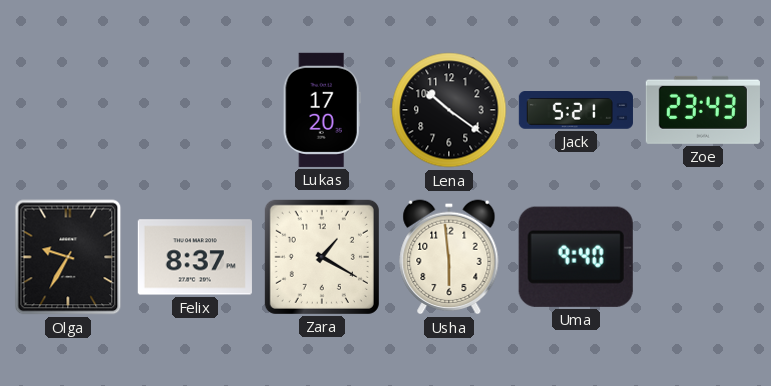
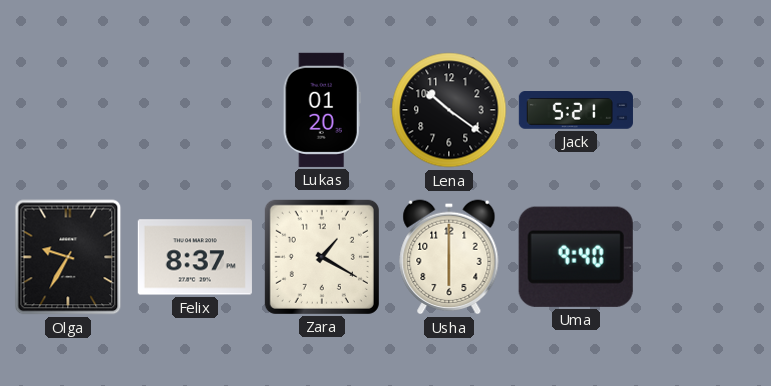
Lukas: 17:20 -> 01:20 (322, 110)
Zoe: 23:43 -> none (703, 110)
Usha: 5:59 -> 6:00 (449, 257)
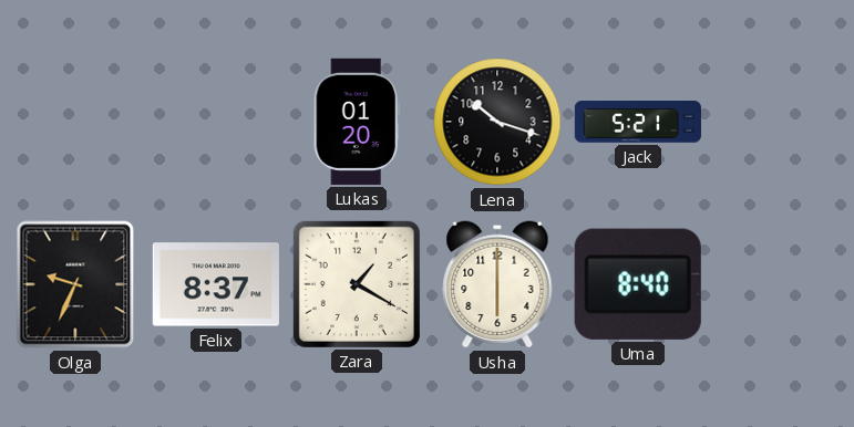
Lena: 10:21 -> 10:18 (497, 122)
Olga: 9:35 -> 9:34 (75, 284)
Uma: 9:40 -> 8:40 (638, 284)
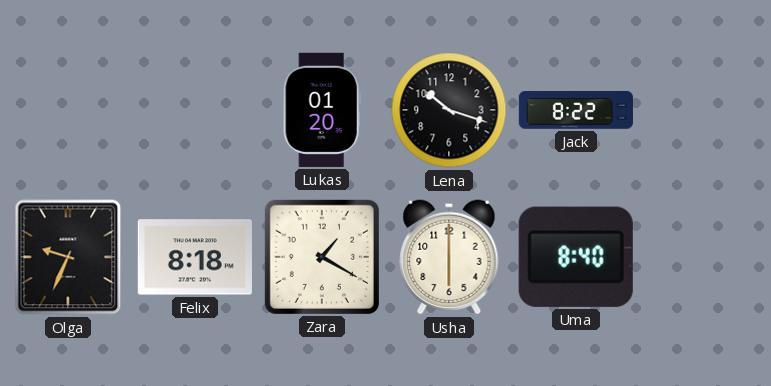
Jack: 5:21 -> 8:22 (576, 111)
Felix: 8:37 -> 8:18 (195, 257)
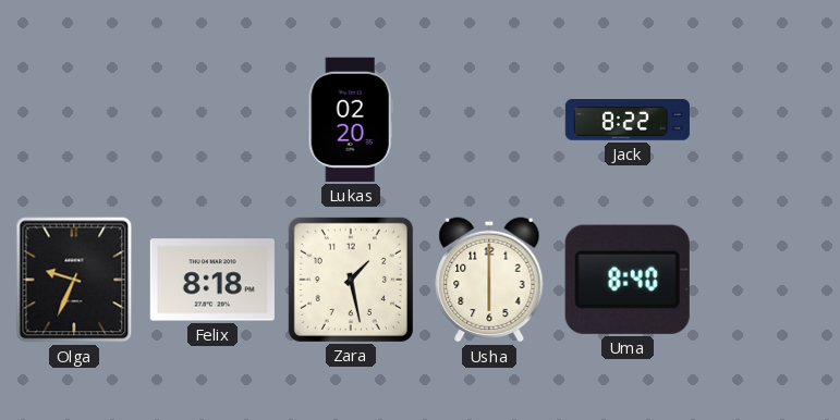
Lukas: 01:20 -> 02:20 (351, 120)
Lena: 10:18 -> none (449, 110)
Zara: 1:20 -> 1:28 (351, 280)
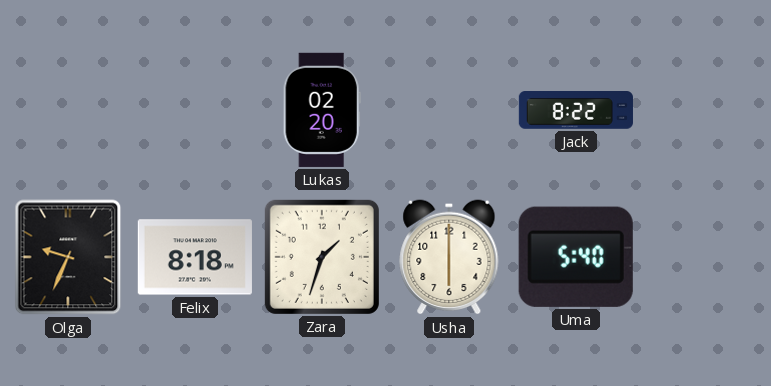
Zara: 1:28 -> 1:33 (322, 257)
Uma: 8:40 -> 5:40 (576, 257)
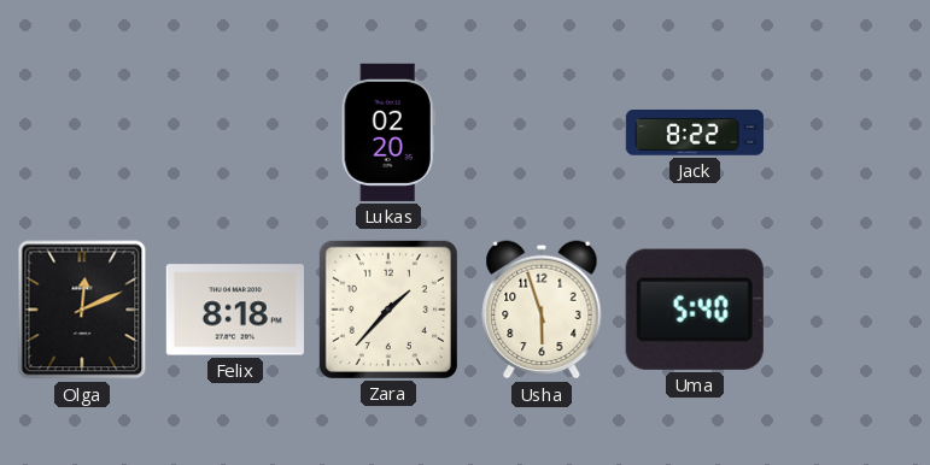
Olga: 9:34 -> 12:11 (82, 310)
Zara: 1:33 -> 1:37 (388, 310)
Usha: 6:00 -> 5:57 (542, 310)
